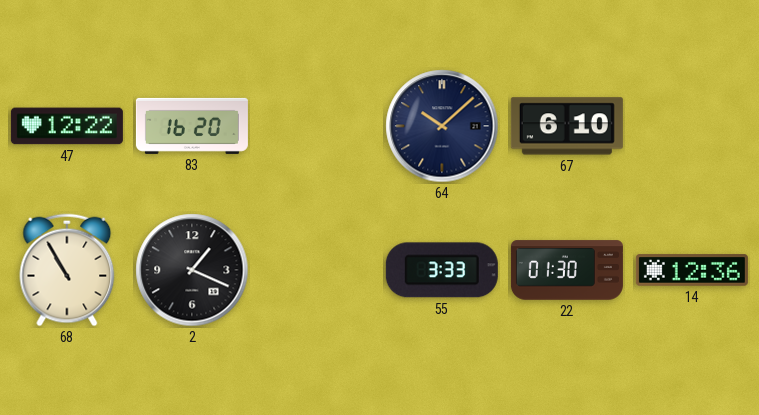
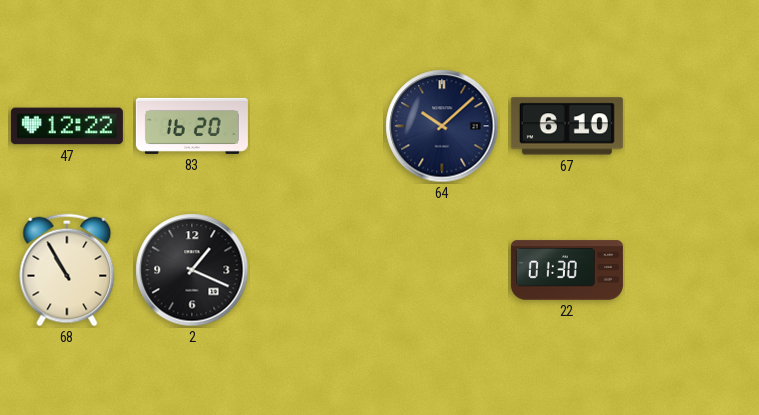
55: 3:33 -> none (442, 270)
14: 12:36 -> none (692, 270)
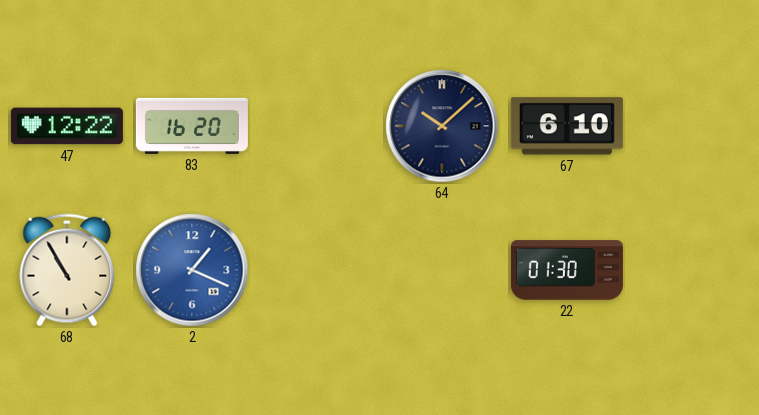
2 dial: black -> blue (192, 270)
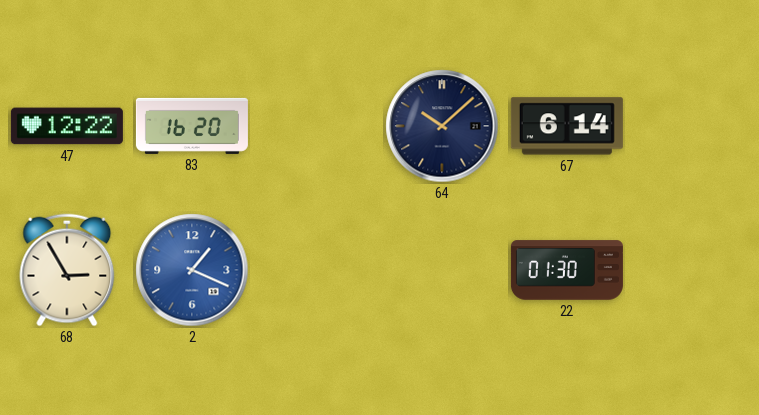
67: 6:10 -> 6:14 (567, 126)
68: 10:55 -> 2:55 (67, 270)
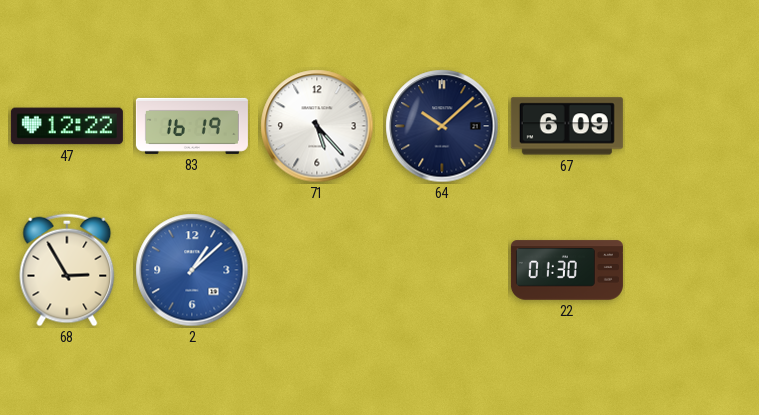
83: 16:20 -> 16:19 (192, 126)
71: none -> 5:23 (317, 126)
67: 6:14 -> 6:09 (567, 126)
2: 1:19 -> 1:08 (192, 270)
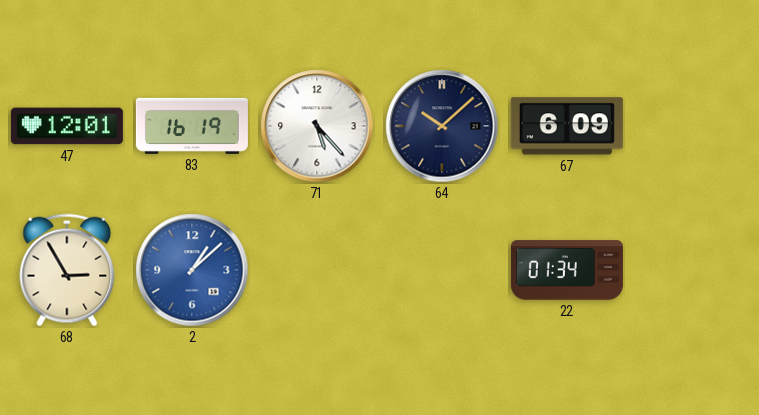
47: 12:22 -> 12:01 (67, 126)
22: 01:30 -> 01:34 (567, 270)
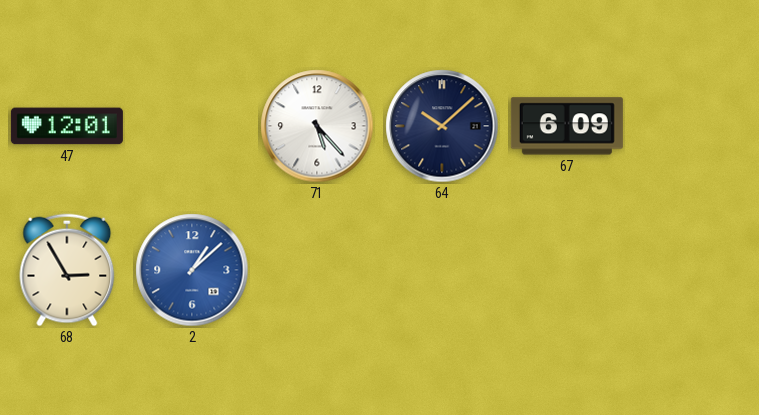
83: 16:19 -> none (192, 126)
22: 01:34 -> none (567, 270)
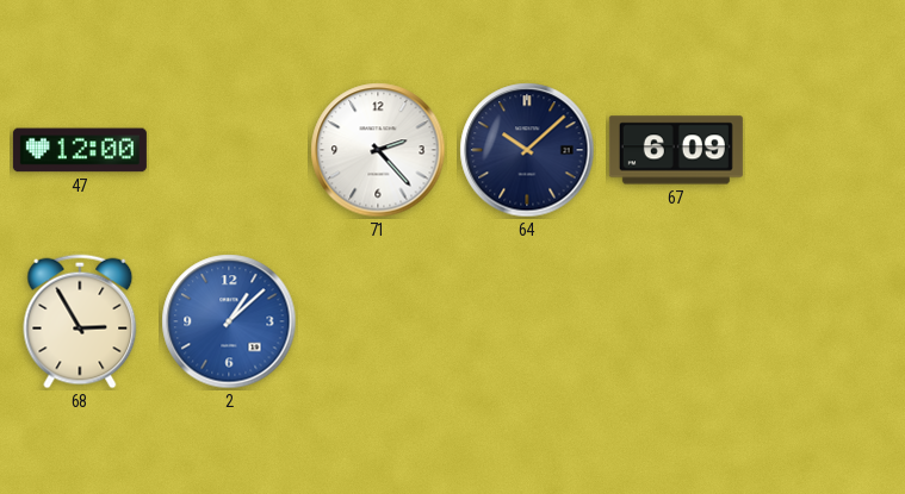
47: 12:01 -> 12:00 (80, 150)
71: 5:23 -> 2:23 (378, 150)
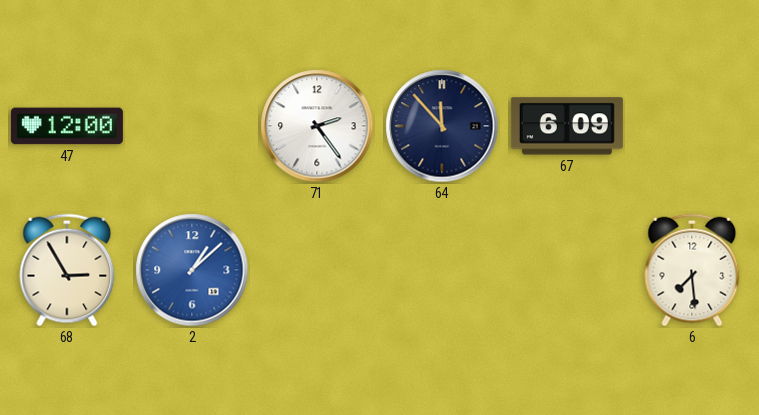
71: 2:23 -> 2:24 (317, 126)
64: 10:08 -> 11:53 (442, 126)
6: none -> 7:29 (692, 270)
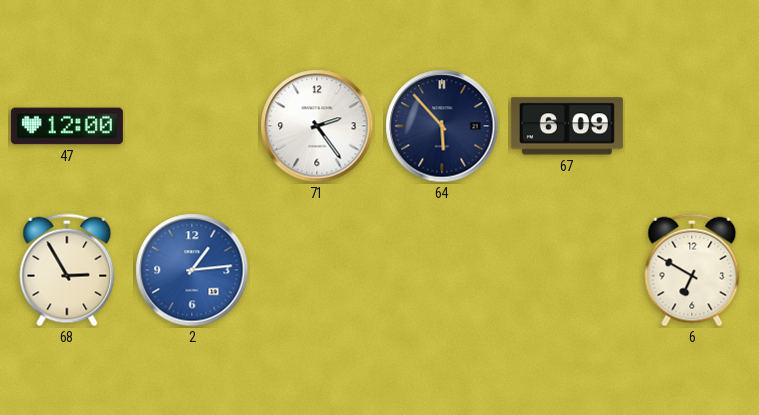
64: 11:53 -> 5:53 (442, 126)
2: 1:08 -> 1:14 (192, 270)
6: 7:29 -> 6:50 (692, 270)
